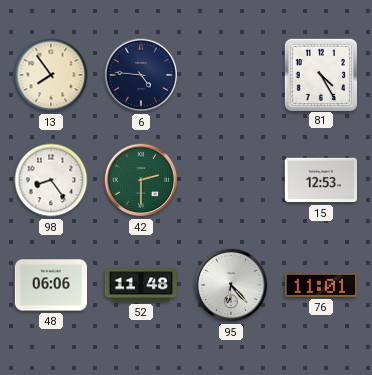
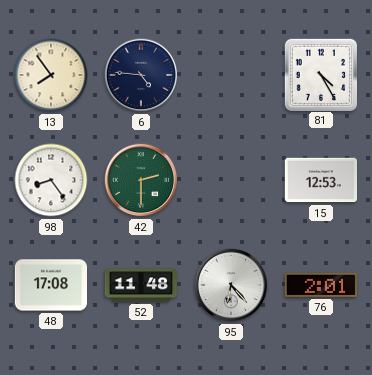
48: 06:06 -> 17:08 (50, 285)
76: 11:01 -> 2:01 (320, 285)
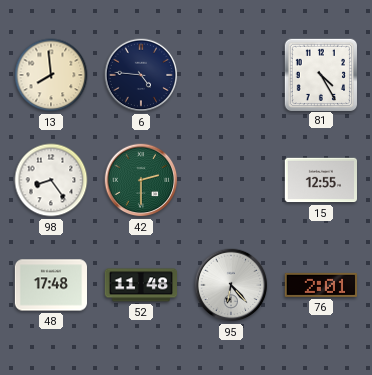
13: 7:54 -> 7:59 (51, 75)
15: 12:53 -> 12:55 (320, 180)
48: 17:08 -> 17:48 (50, 285)
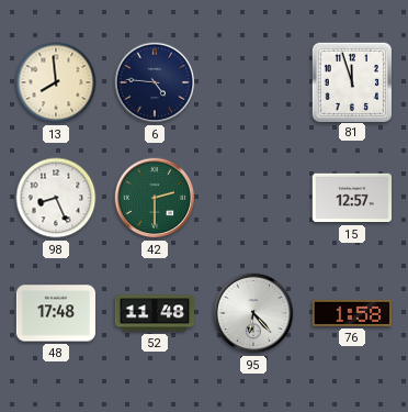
81: 4:25 -> 11:57 (351, 81)
98: 8:24 -> 8:26 (56, 198)
15: 12:55 -> 12:57 (351, 198)
76: 2:01 -> 1:58 (351, 313)
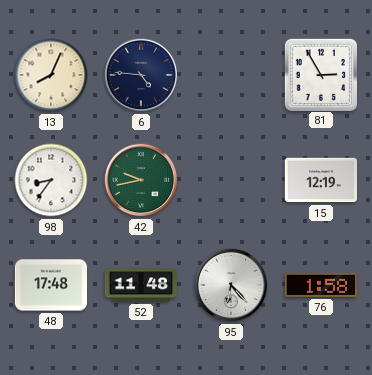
13: 7:59 -> 8:04 (51, 75)
81: 11:57 -> 2:55 (320, 74)
98: 8:26 -> 8:36 (51, 180)
42: 2:30 -> 9:43 (141, 180)
15: 12:57 -> 12:19 (320, 180)
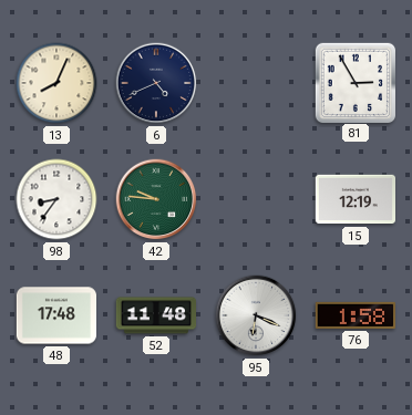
6: 4:46 -> 4:41 (156, 83)
42: 9:43 -> 9:46 (156, 199)
95: 6:23 -> 6:19 (256, 315)
